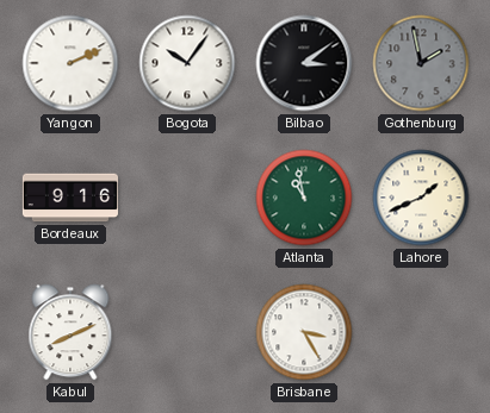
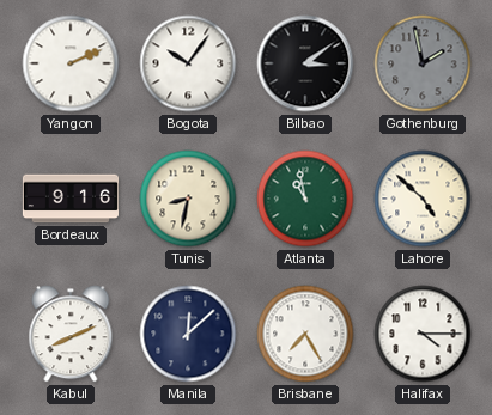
Tunis: none -> 8:32 (188, 199)
Lahore: 1:41 -> 4:52 (423, 199)
Manila: none -> 12:08 (188, 334)
Brisbane: 3:25 -> 7:25 (305, 334)
Halifax: none -> 4:15 (423, 334)
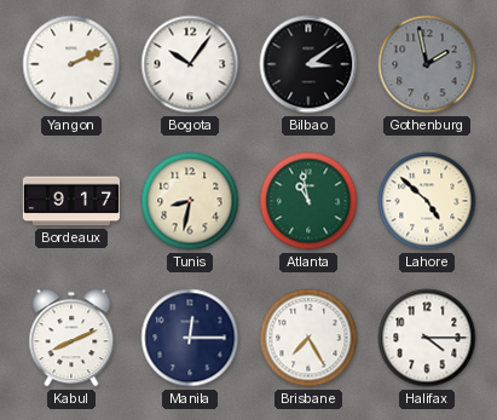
Bordeaux: 9:16 -> 9:17 (70, 201)
Manila: 12:08 -> 12:15 (190, 338)
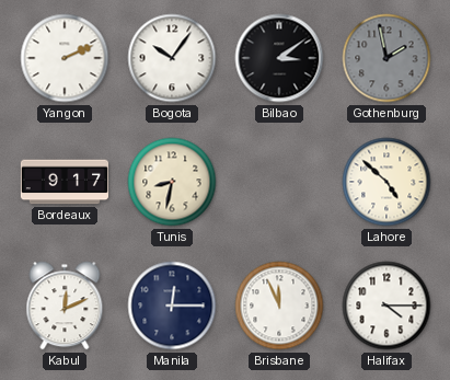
Atlanta: 10:58 -> none (308, 201)
Kabul: 8:11 -> 12:11 (65, 306)
Brisbane: 7:25 -> 11:56 (279, 306)
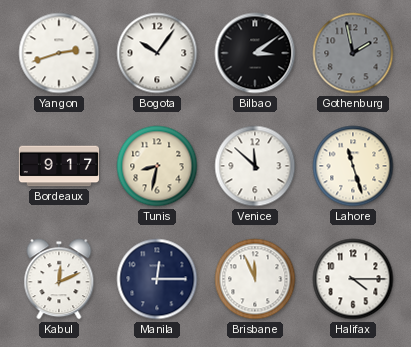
Yangon: 2:11 -> 2:42 (59, 53)
Venice: none -> 11:52 (255, 166)
Lahore: 4:52 -> 11:27 (353, 166)
